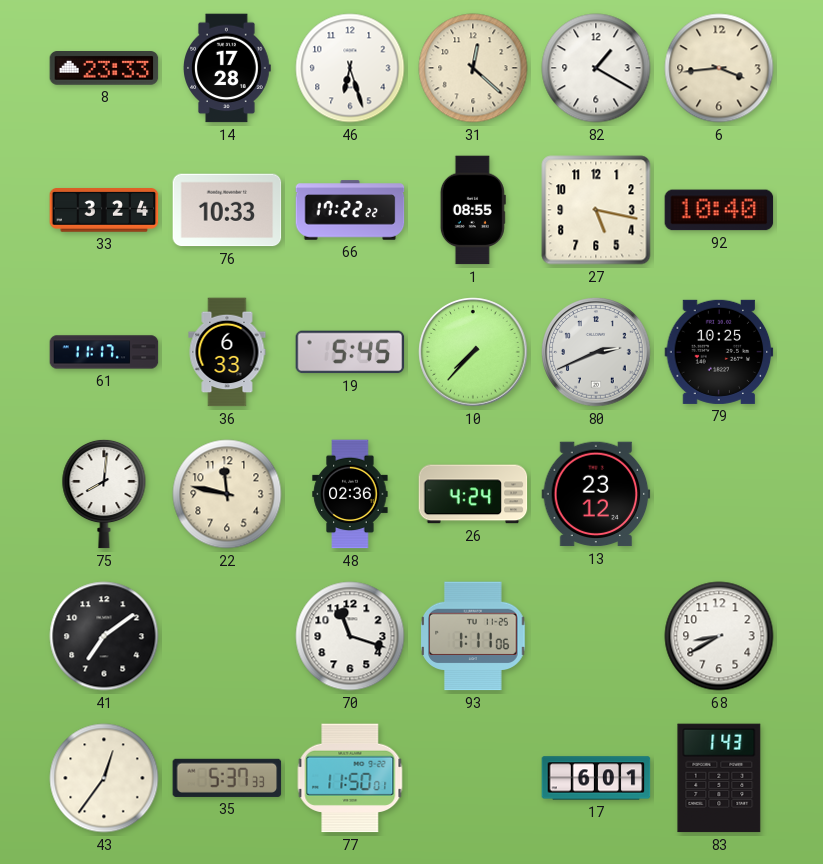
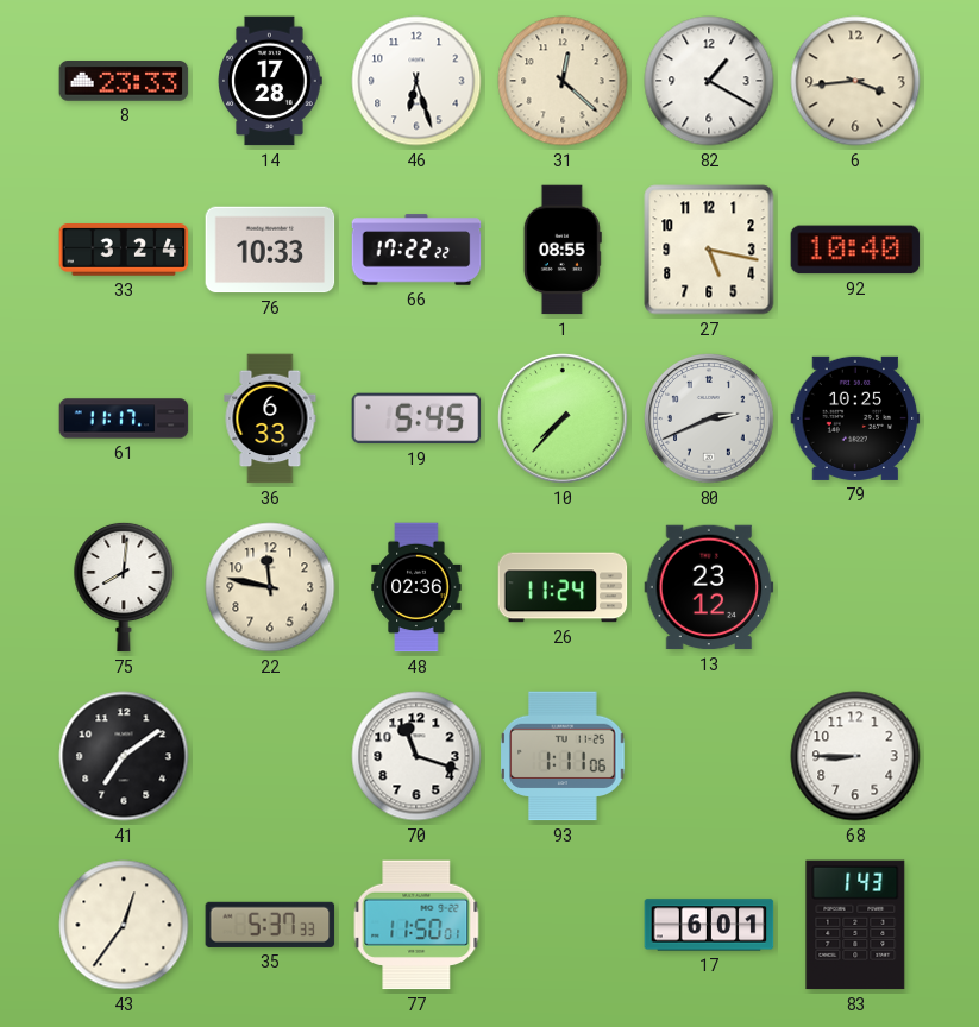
26: 4:24 -> 11:24 (563, 587)
68: 8:40 -> 8:45 (855, 756)
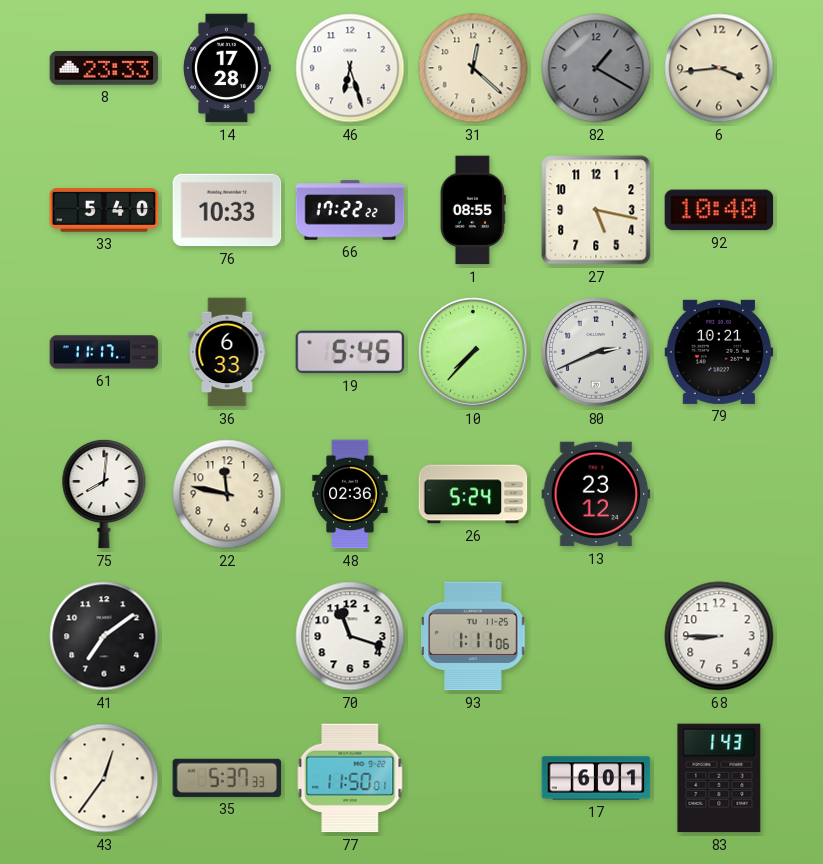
82 dial: white -> grey (596, 68)
33: 3:24 -> 5:40 (104, 211)
79: 10:25 -> 10:21 (719, 352)
26: 11:24 -> 5:24 (473, 494)
